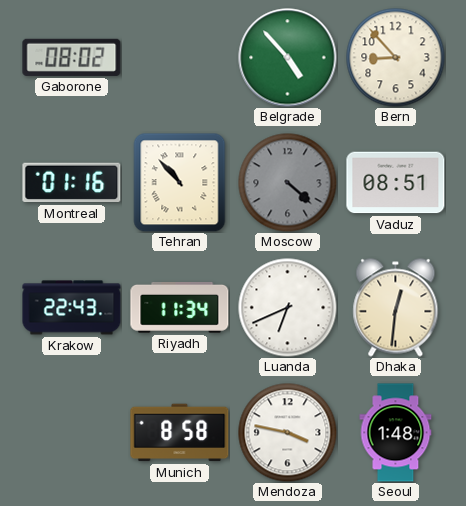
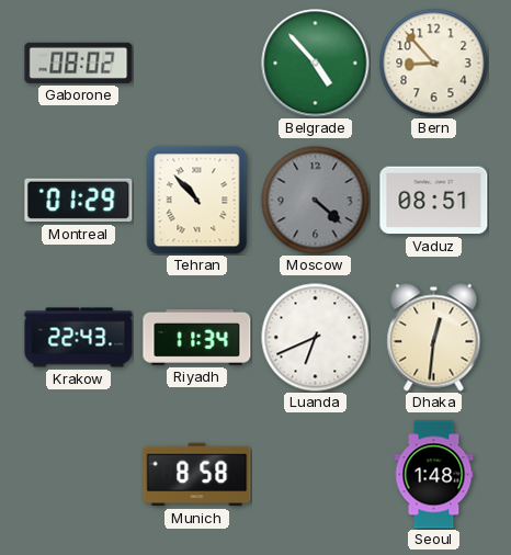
Montreal: 01:16 -> 01:29 (79, 201)
Mendoza: 3:47 -> none (288, 433)
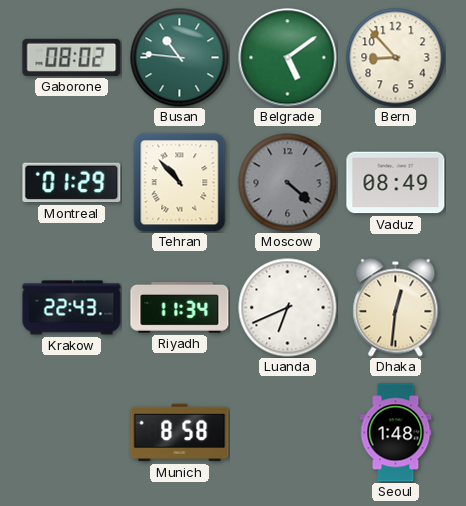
Busan: none -> 10:46 (180, 58)
Belgrade: 4:53 -> 5:09 (288, 58)
Vaduz: 08:51 -> 08:49 (396, 183)
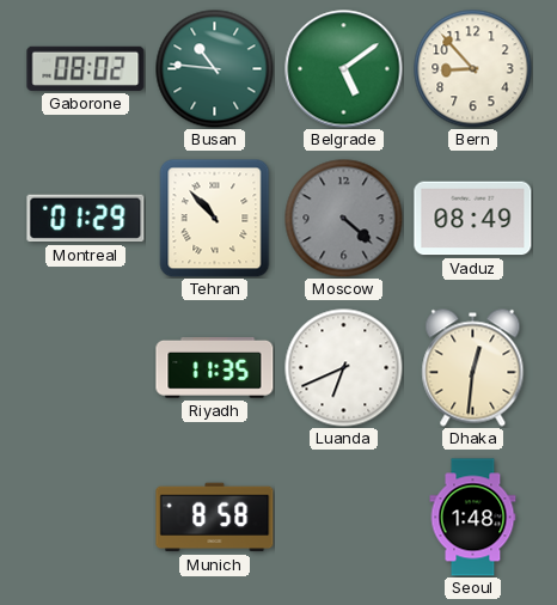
Krakow: 22:43 -> none (72, 308)
Riyadh: 11:34 -> 11:35 (215, 367)
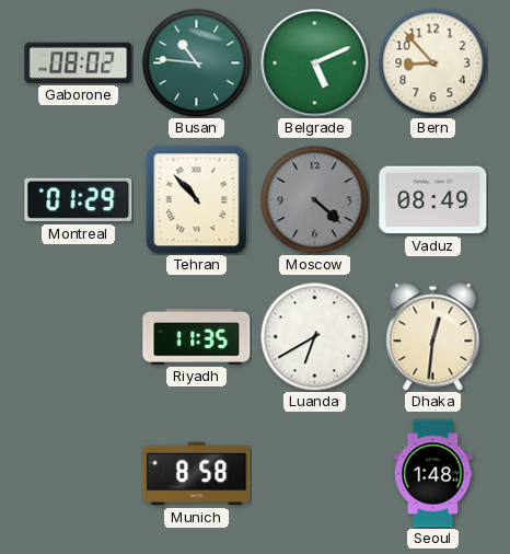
Belgrade: 5:09 -> 5:11 (315, 64)
Luanda: 6:41 -> 6:40 (315, 337)
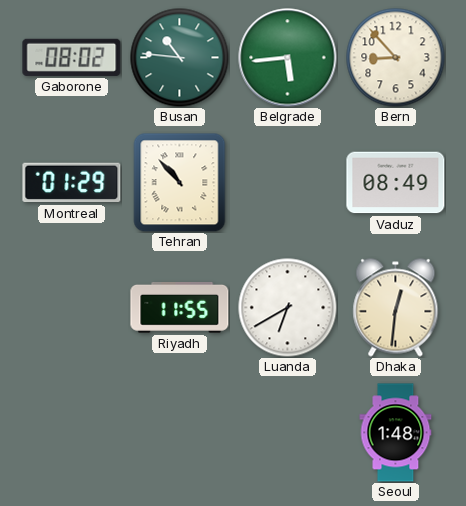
Belgrade: 5:11 -> 5:44 (288, 58)
Moscow: 4:22 -> none (315, 200)
Riyadh: 11:35 -> 11:55 (180, 307)
Munich: 8:58 -> none (197, 474)
